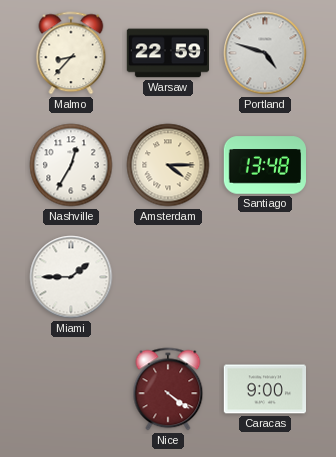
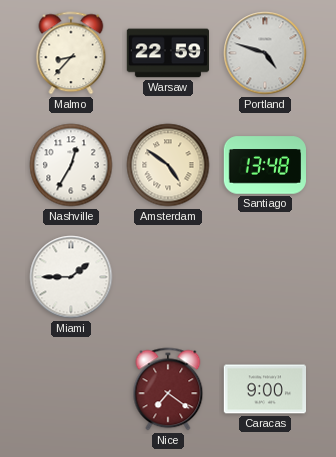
Amsterdam: 4:15 -> 4:51 (168, 165)
Nice: 4:21 -> 7:21 (168, 389)
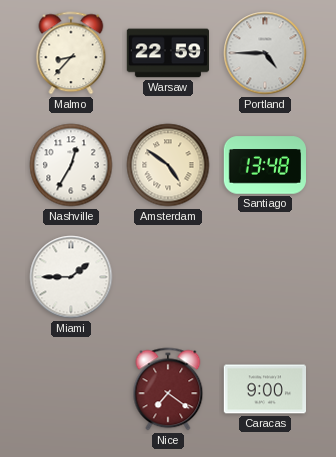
Portland: 4:48 -> 4:45 (265, 53)
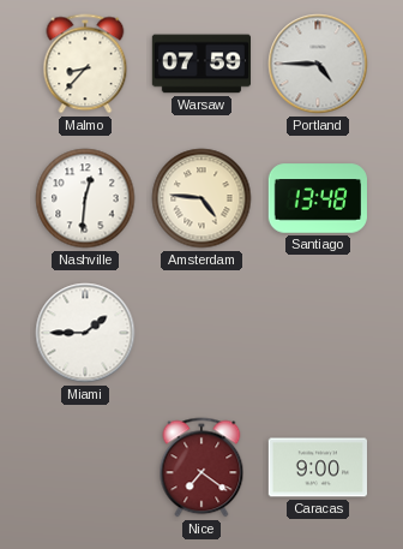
Warsaw: 22:59 -> 07:59 (201, 64)
Nashville: 12:35 -> 12:31 (85, 198)
Amsterdam: 4:51 -> 4:46 (201, 198)
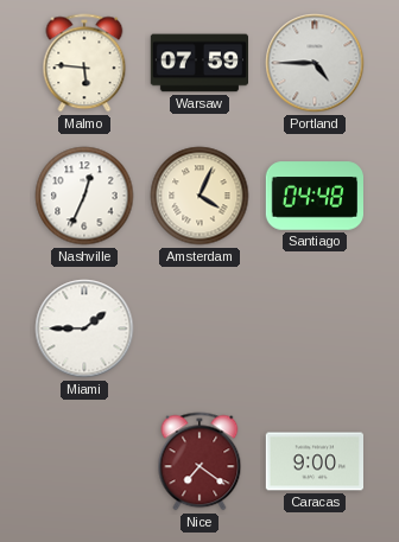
Malmo: 8:37 -> 5:46 (84, 63)
Nashville: 12:31 -> 12:34 (84, 196)
Amsterdam: 4:46 -> 4:04 (199, 196)
Santiago: 13:48 -> 04:48 (313, 196)
